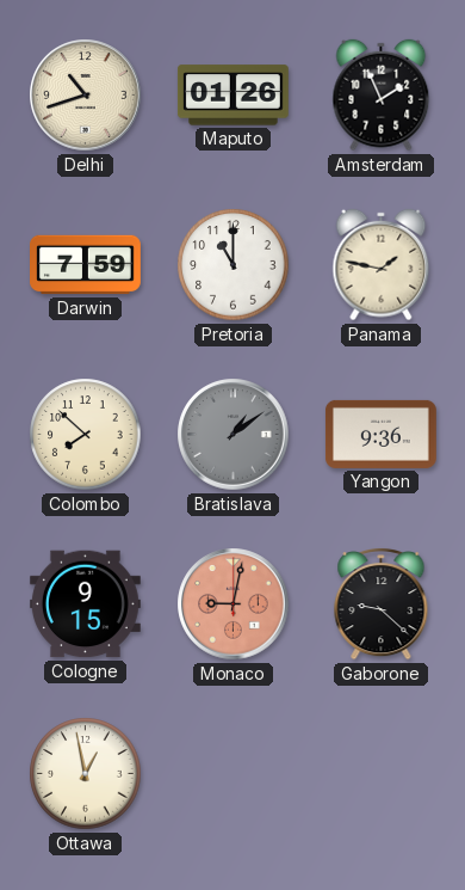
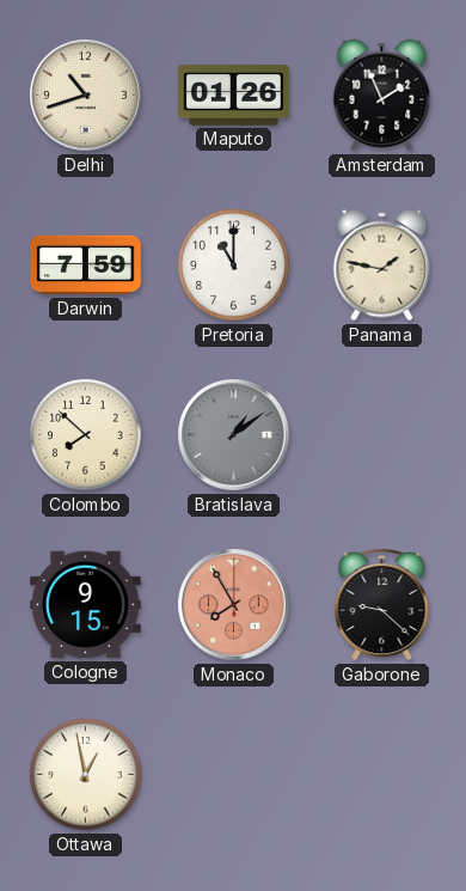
Yangon: 9:36 -> none (380, 434)
Monaco: 9:02 -> 7:55 (234, 605)
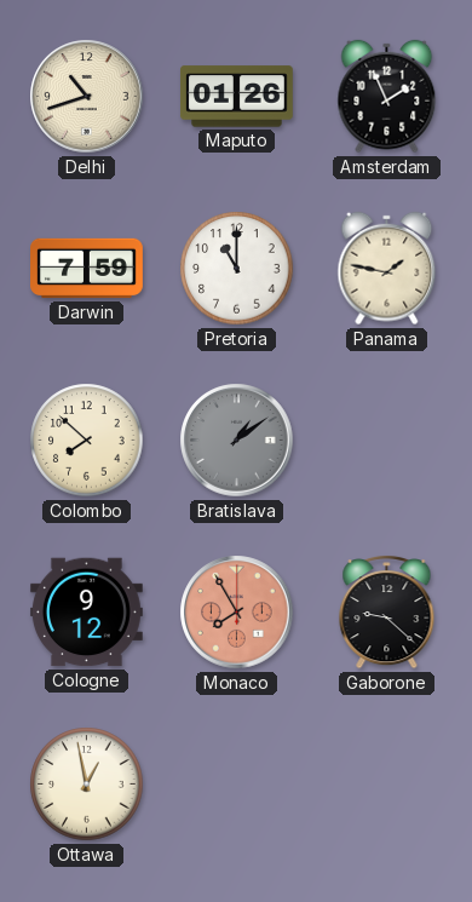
Cologne: 9:15 -> 9:12 (86, 613)
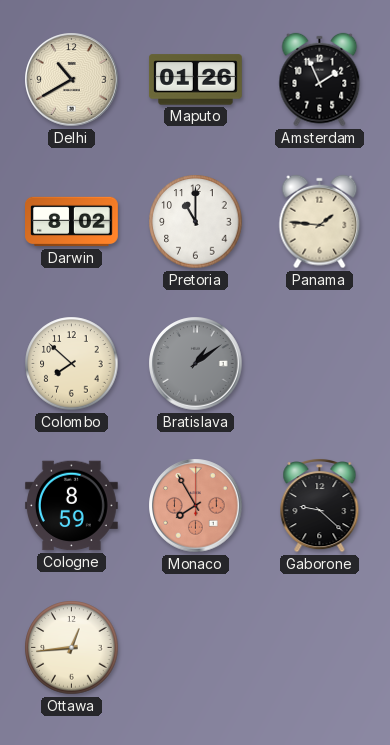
Delhi: 10:42 -> 10:40 (72, 80)
Darwin: 7:59 -> 8:02 (72, 222)
Panama: 1:47 -> 1:46 (320, 222)
Cologne: 9:12 -> 8:59 (71, 506)
Ottawa: 12:58 -> 12:44 (72, 648)
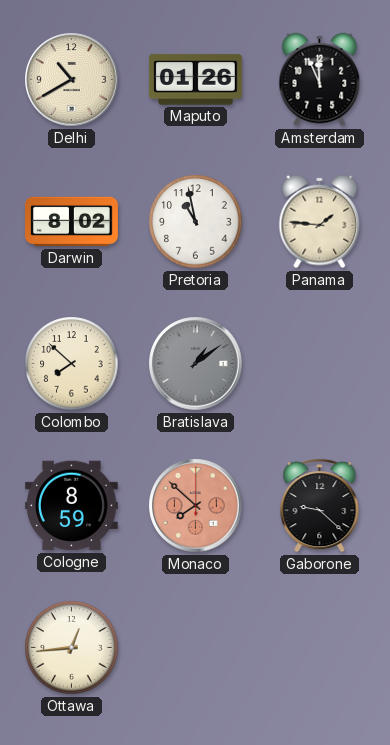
Amsterdam: 1:56 -> 11:56 (320, 80)
Pretoria: 11:00 -> 10:58 (196, 222)
Monaco: 7:55 -> 7:52 (196, 506)
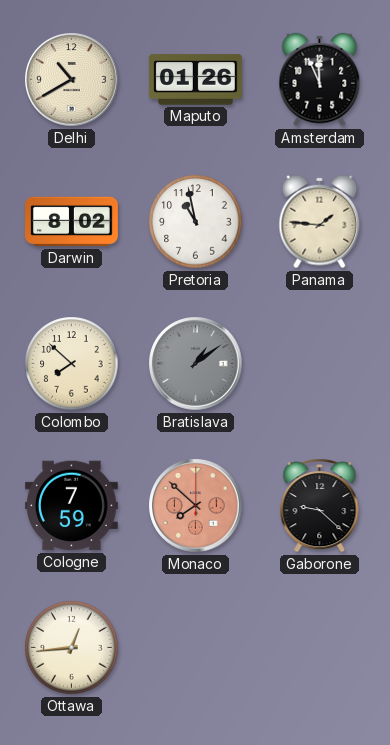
Cologne: 8:59 -> 7:59 (71, 506)
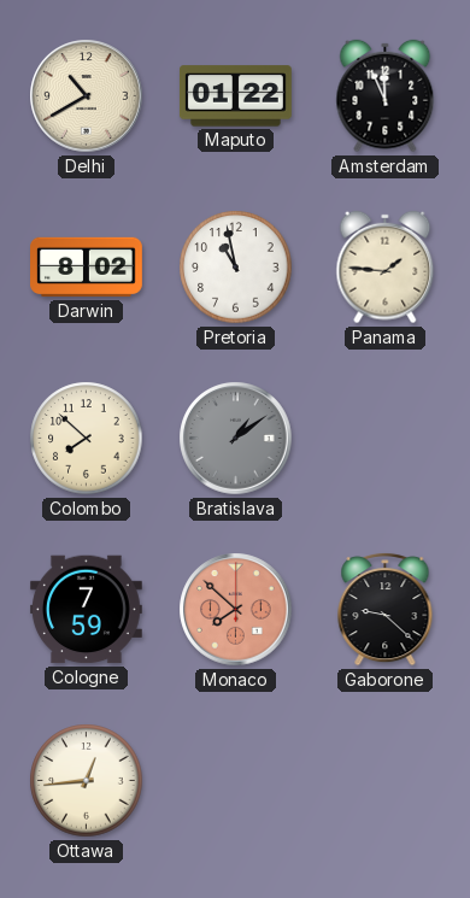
Maputo: 01:26 -> 01:22 (235, 96)
